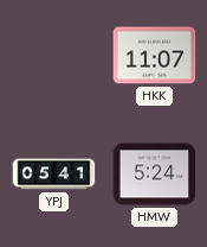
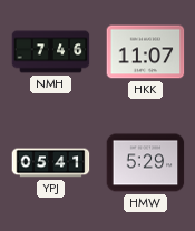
NMH: none -> 7:46 (51, 52)
HMW: 5:24 -> 5:29 (146, 163)
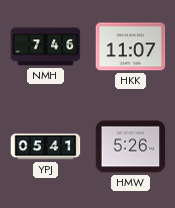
HMW: 5:29 -> 5:26 (131, 147)
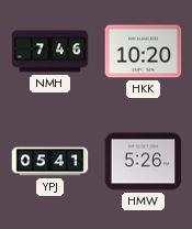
HKK: 11:07 -> 10:20 (144, 52)
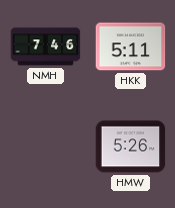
HKK: 10:20 -> 5:11 (131, 47)
YPJ: 05:41 -> none (50, 162)
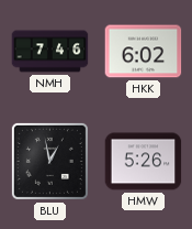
HKK: 5:11 -> 6:02 (144, 52)
BLU: none -> 12:58 (49, 161)
